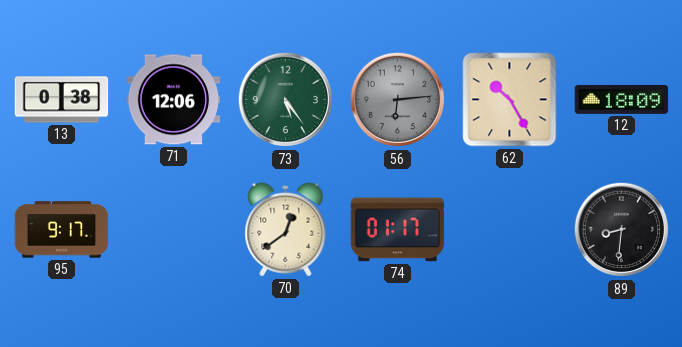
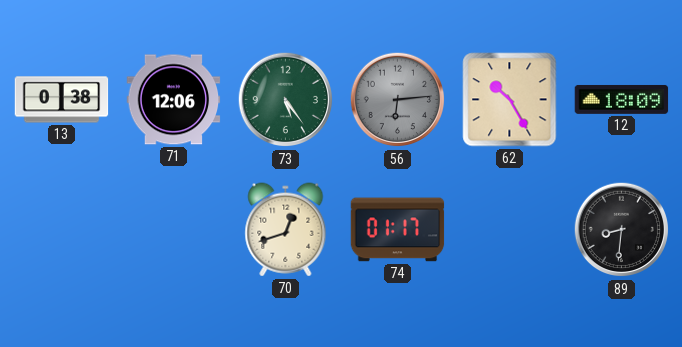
95: 9:17 -> none (62, 230)
70: 12:39 -> 12:42 (286, 230)
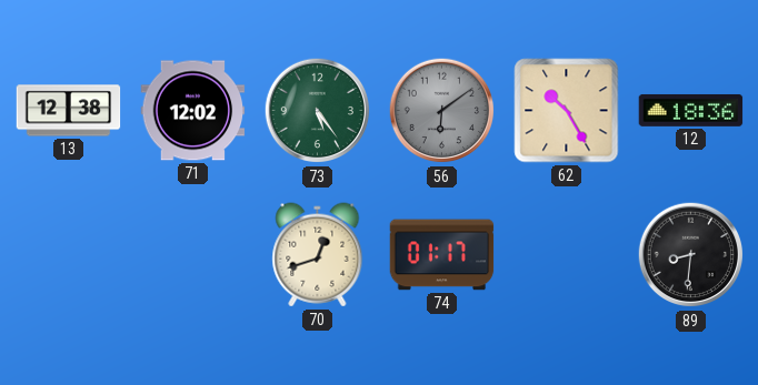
13: 0:38 -> 12:38 (69, 111)
71: 12:06 -> 12:02 (193, 111)
56: 6:14 -> 6:09 (442, 111)
12: 18:09 -> 18:36 (691, 110)
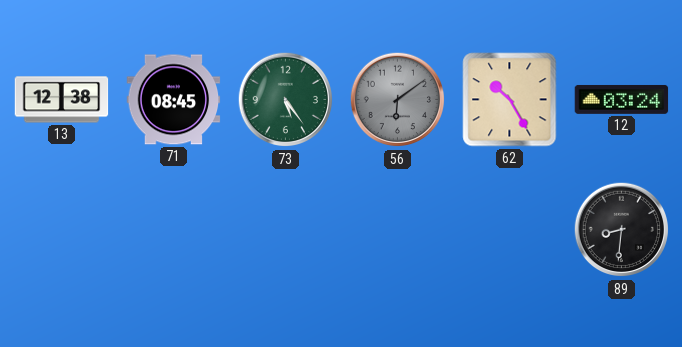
71: 12:02 -> 08:45 (174, 100)
12: 18:36 -> 03:24 (622, 99)
70: 12:42 -> none (318, 255)
74: 01:17 -> none (442, 255)
